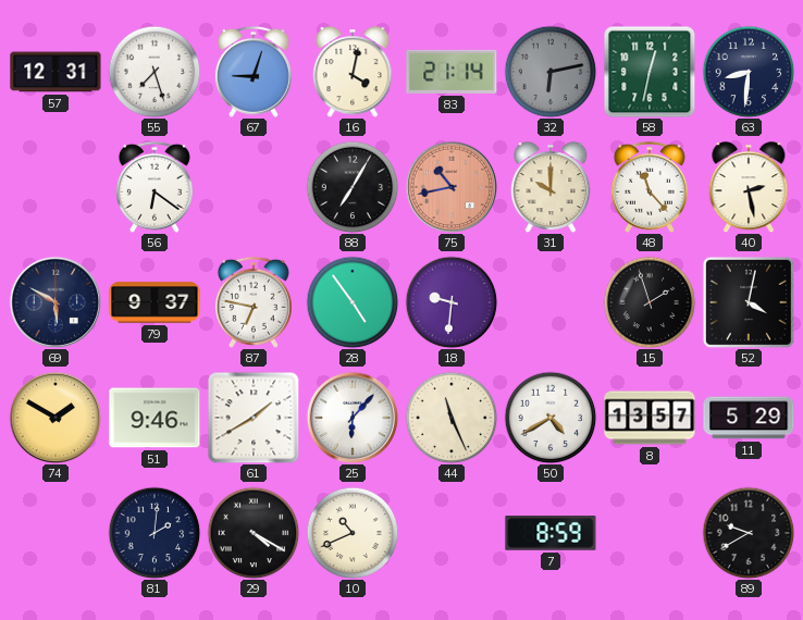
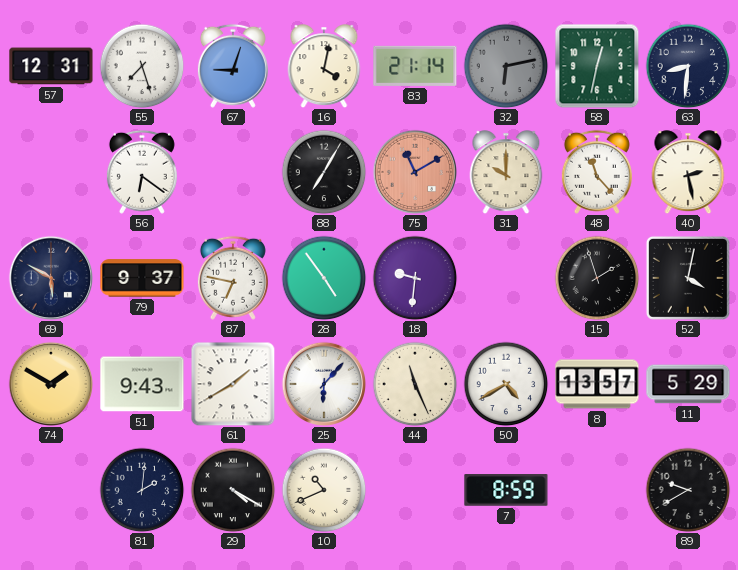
75: 10:43 -> 11:10 (414, 171)
51: 9:46 -> 9:43 (142, 384)
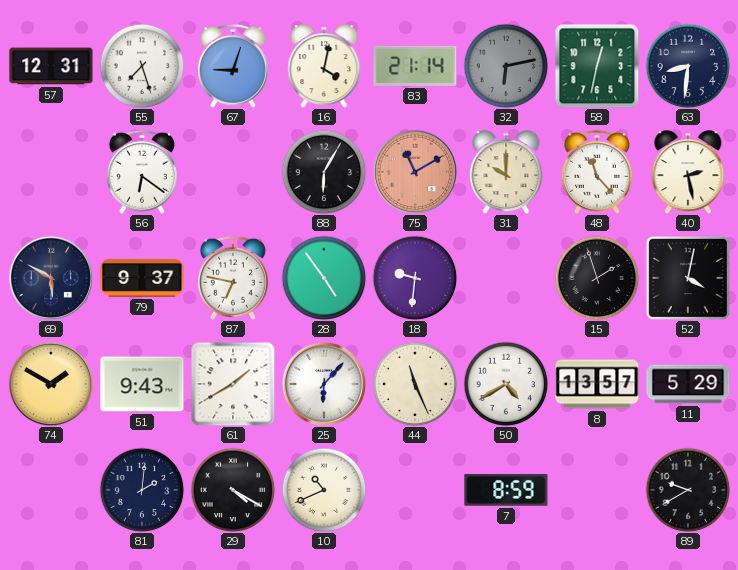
88: 7:05 -> 6:05 (324, 172)
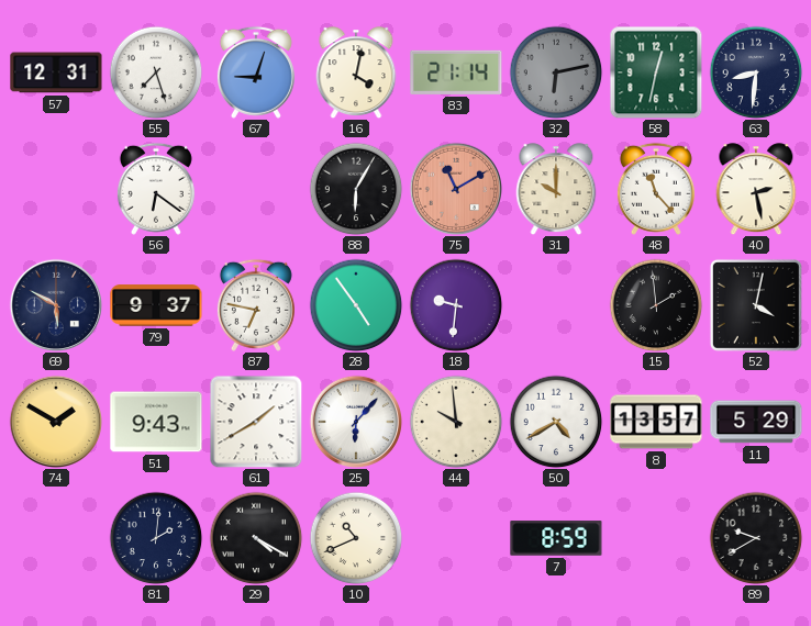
15: 1:57 -> 1:59 (656, 305)
44: 11:26 -> 9:59 (456, 422)
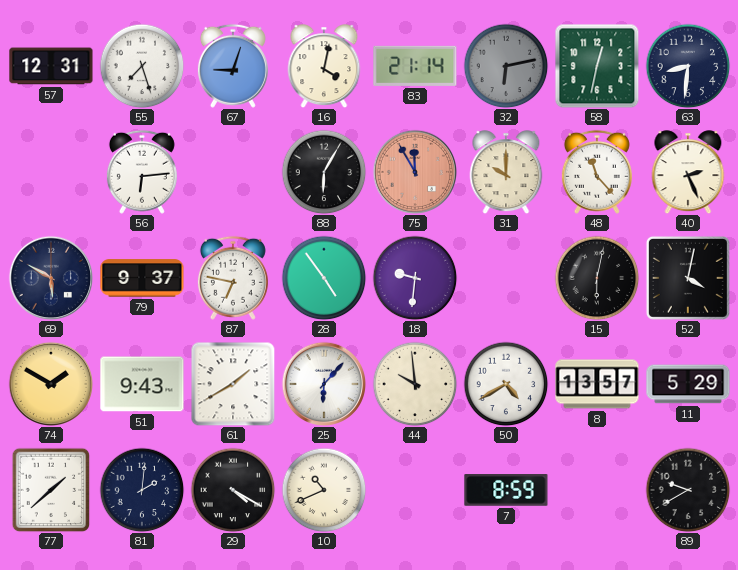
56: 6:21 -> 6:14 (142, 172)
75: 11:10 -> 11:55 (414, 171)
40: 2:28 -> 2:26 (688, 172)
15: 1:59 -> 6:02 (597, 278)
77: none -> 1:38 (51, 490)
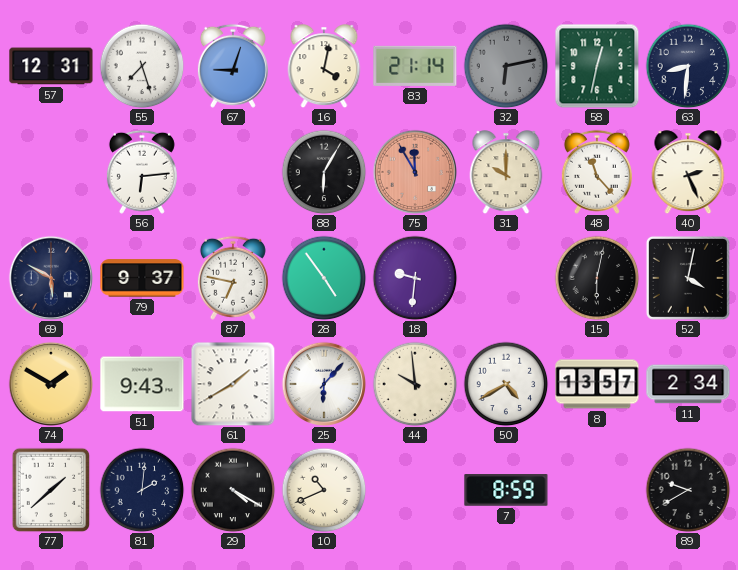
11: 5:29 -> 2:34 (688, 384)
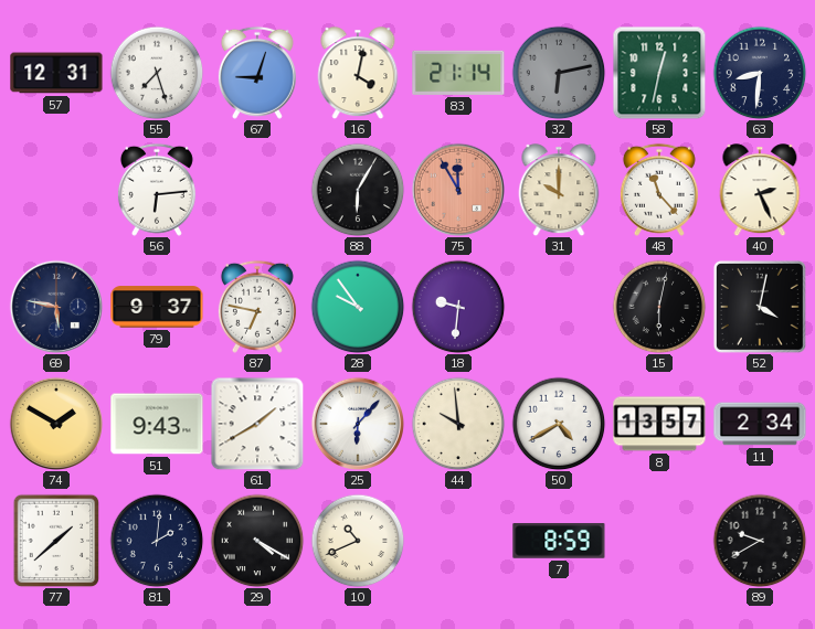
69: 5:50 -> 5:47 (55, 306)
28: 4:54 -> 9:54 (358, 307)
